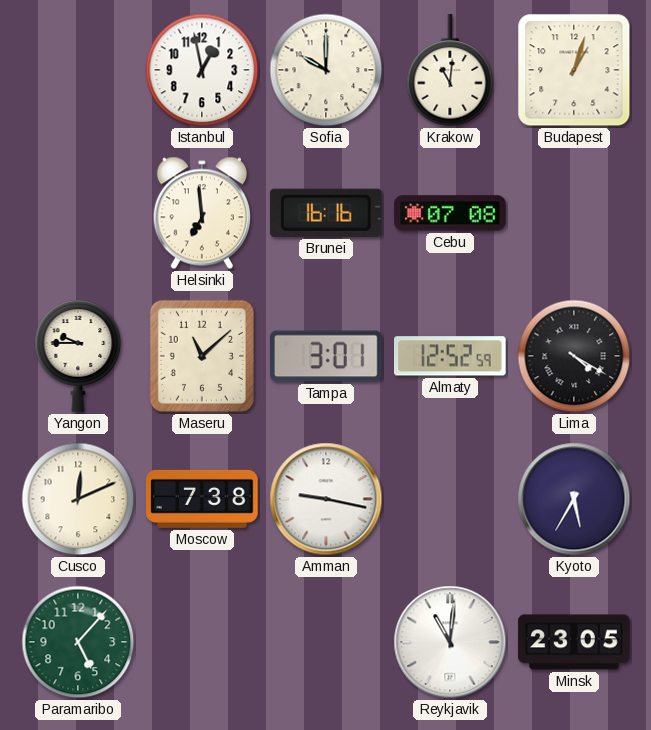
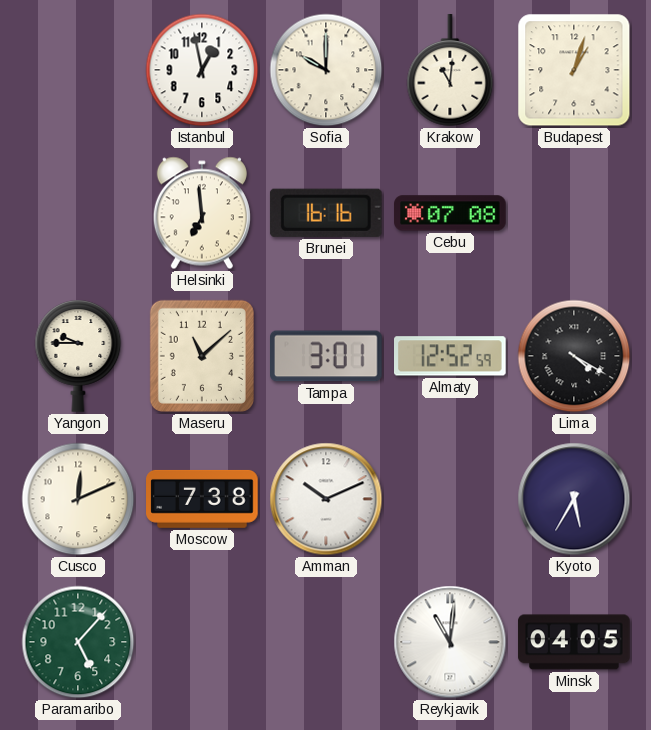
Amman: 9:17 -> 10:11 (326, 499)
Minsk: 23:05 -> 04:05 (574, 642)
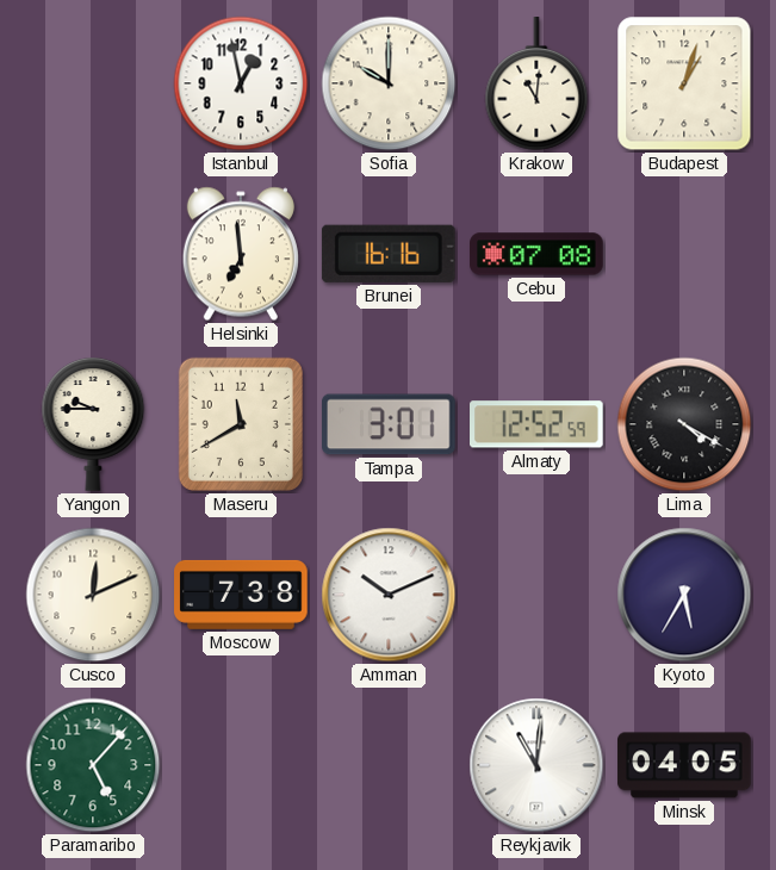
Maseru: 11:08 -> 11:40 (241, 424)
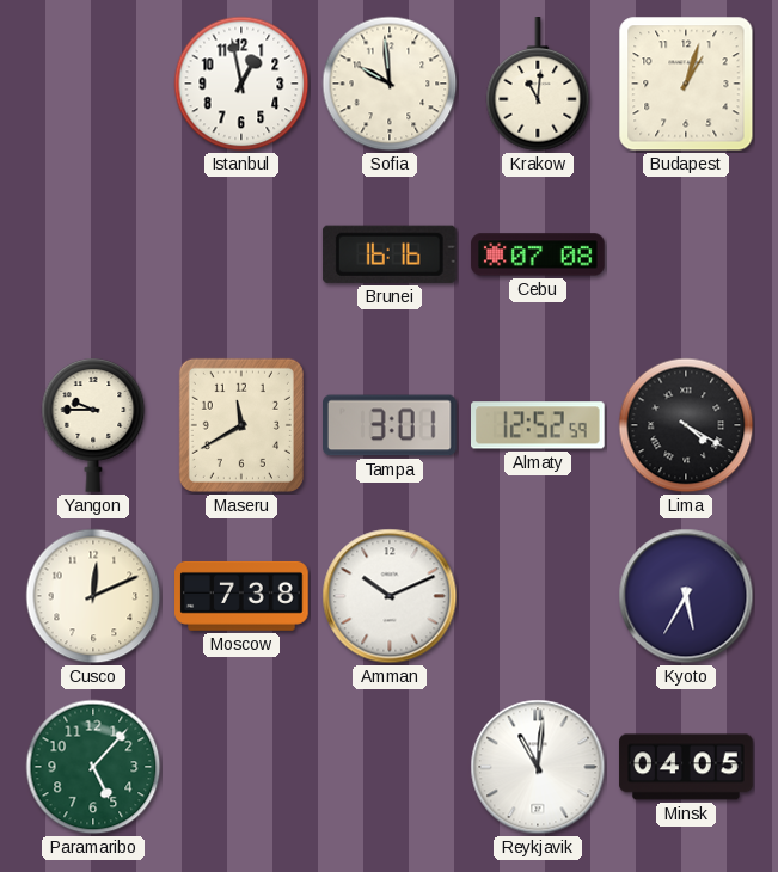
Sofia: 10:00 -> 9:59 (390, 84)
Helsinki: 6:59 -> none (241, 254)
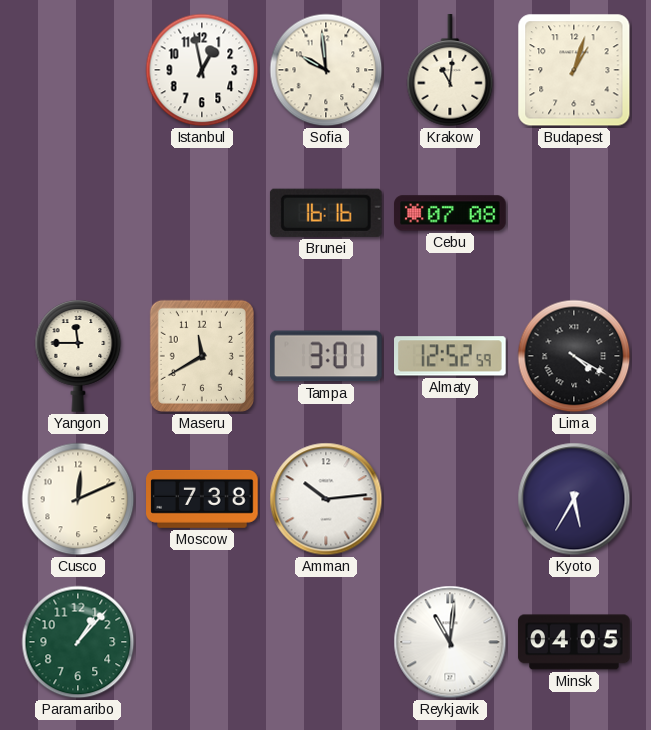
Yangon: 9:45 -> 11:45 (78, 356)
Amman: 10:11 -> 10:14 (326, 499)
Paramaribo: 5:07 -> 1:07 (78, 642)
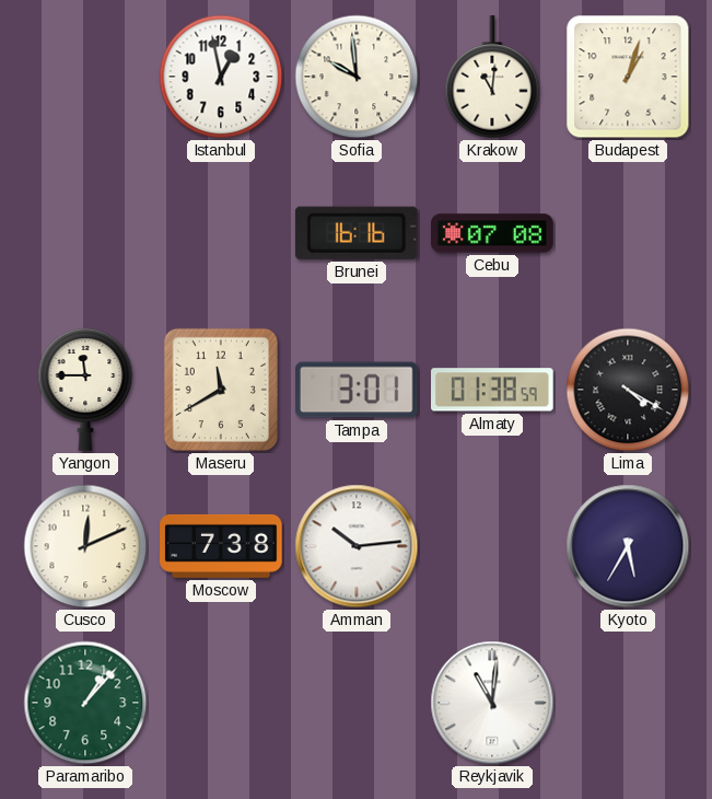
Almaty: 12:52 -> 01:38 (493, 390)
Minsk: 04:05 -> none (574, 642)
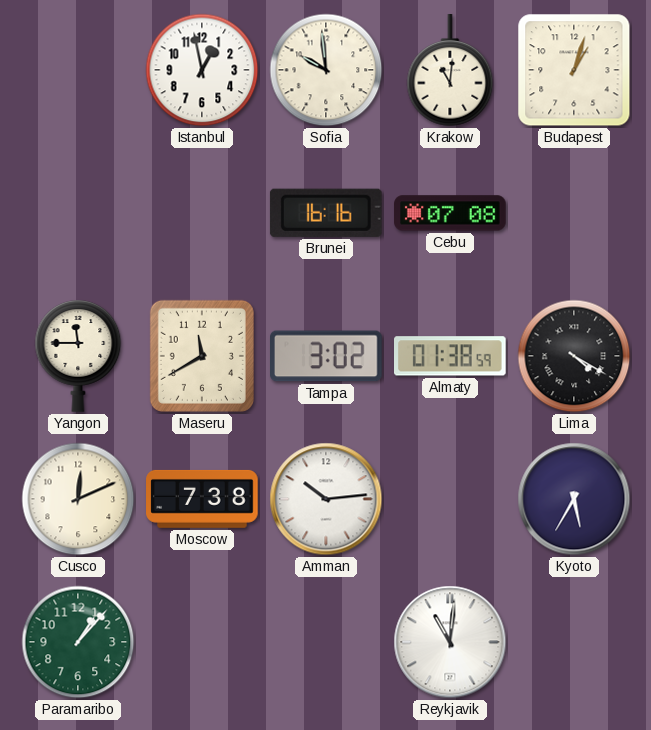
Tampa: 3:01 -> 3:02 (327, 356)
